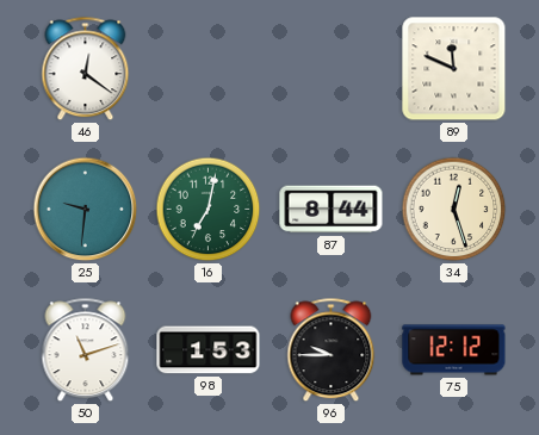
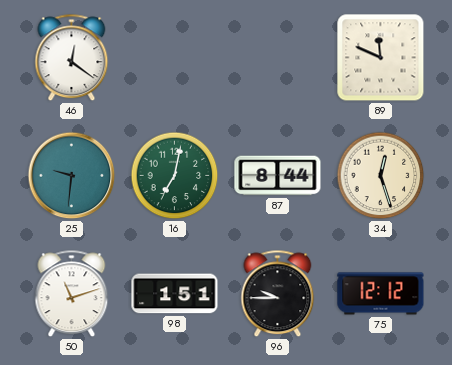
98: 1:53 -> 1:51 (175, 294)
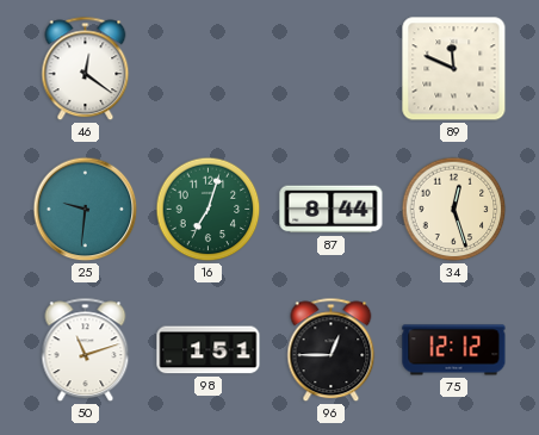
16: 7:02 -> 7:03 (209, 210)
96: 9:45 -> 12:45 (332, 350)
